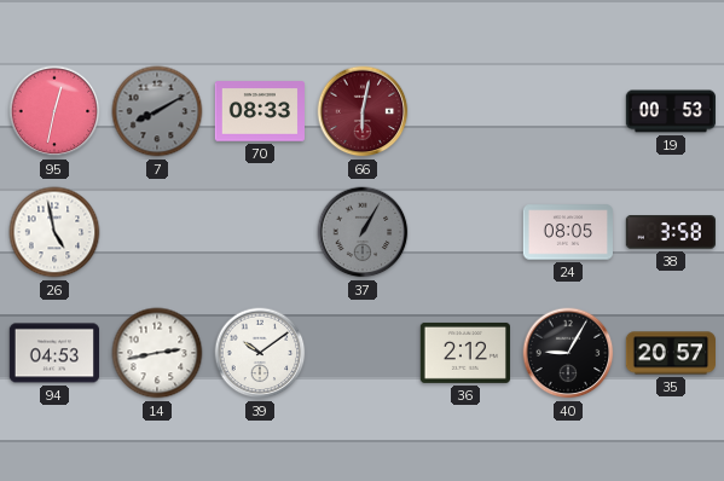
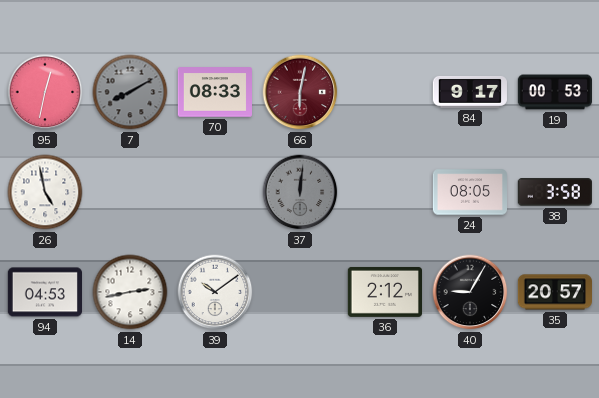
84: none -> 9:17 (470, 92)
37: 1:05 -> 12:01 (300, 192)
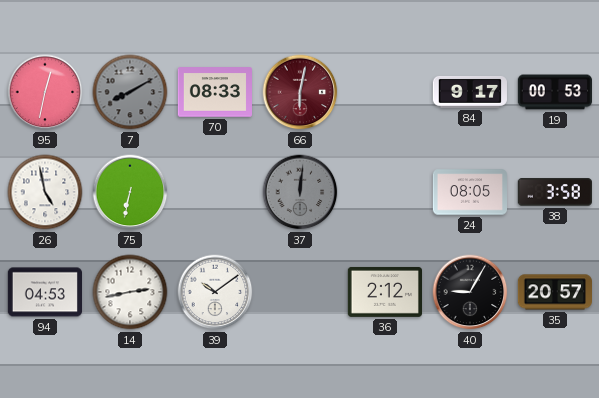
75: none -> 6:32 (130, 192)
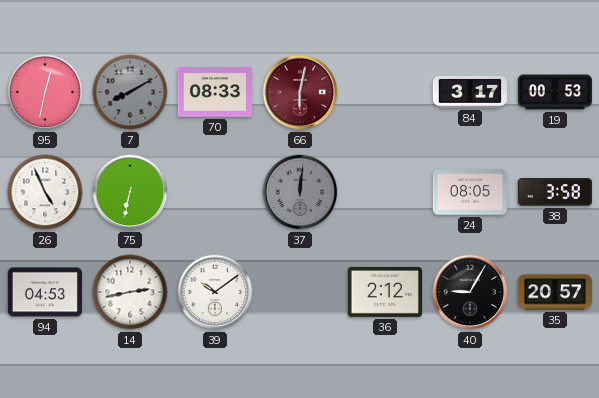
84: 9:17 -> 3:17 (470, 92)
26: 4:58 -> 4:56 (45, 192)
